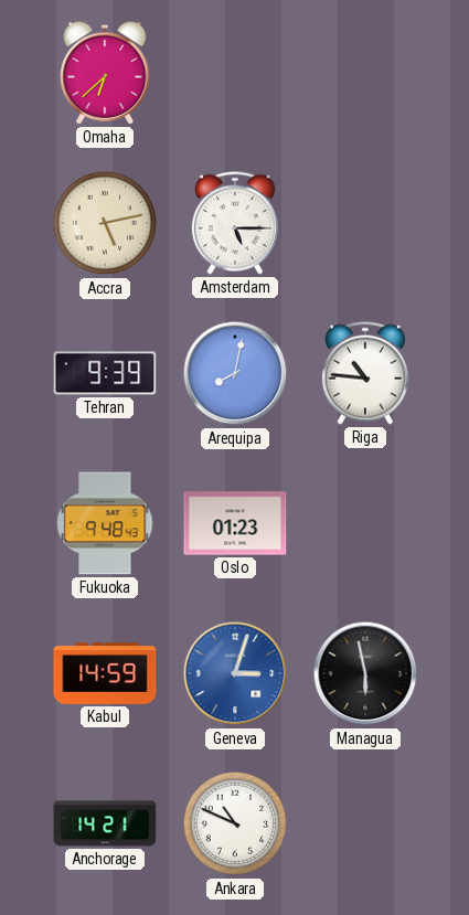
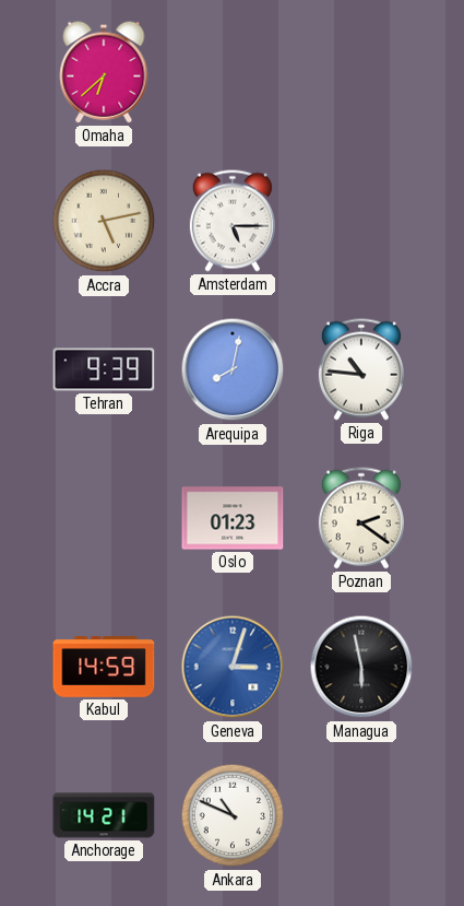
Fukuoka: 9:48 -> none (105, 523)
Poznan: none -> 2:21 (361, 518)
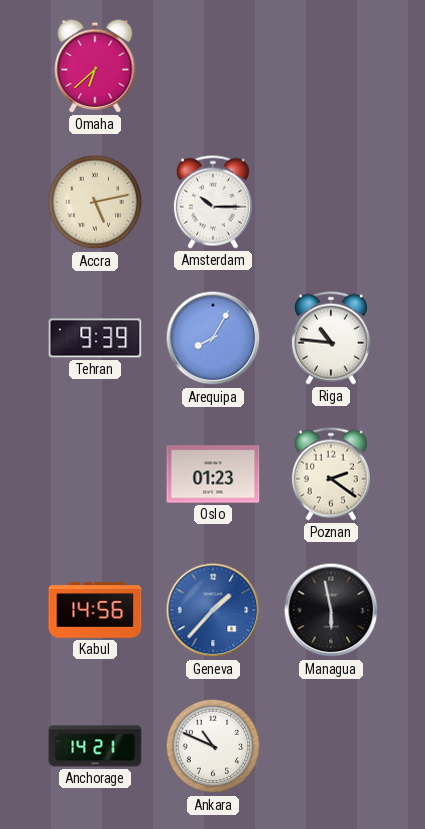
Amsterdam: 5:15 -> 10:15 (213, 202)
Arequipa: 8:02 -> 8:05 (213, 338)
Kabul: 14:59 -> 14:56 (95, 611)
Geneva: 3:03 -> 1:37 (213, 610)
